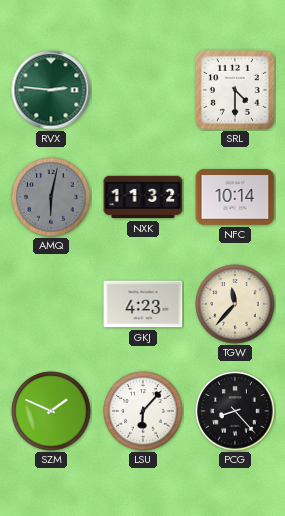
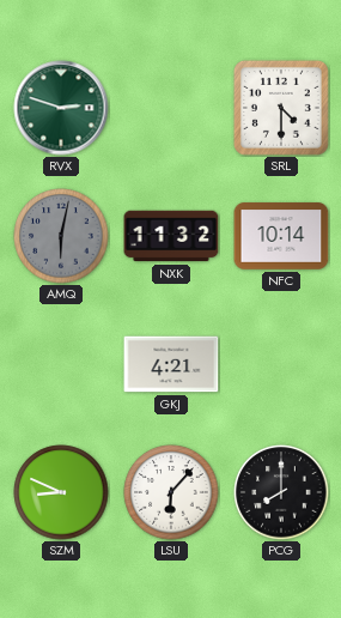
RVX: 2:46 -> 2:48 (61, 108)
GKJ: 4:23 -> 4:21 (171, 364)
TGW: 11:37 -> none (235, 304)
SZM: 1:49 -> 8:49 (61, 492)
PCG: 8:23 -> 8:00 (281, 492)
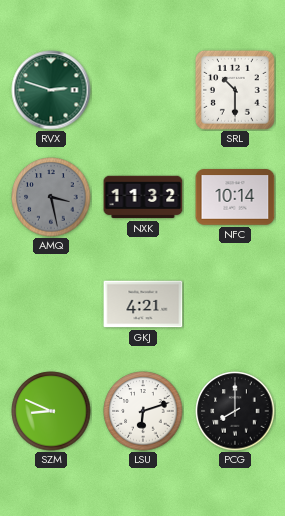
SRL: 4:30 -> 10:30 (235, 90)
AMQ: 6:02 -> 3:28 (51, 197)
LSU: 6:07 -> 6:12 (143, 411)
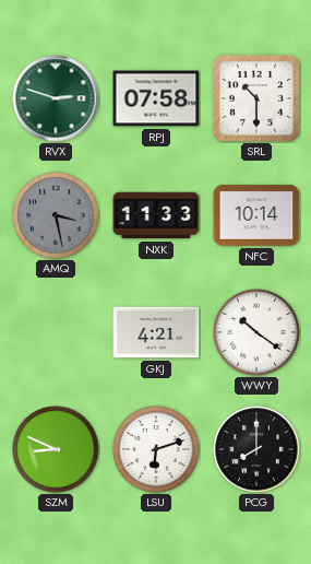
RPJ: none -> 07:58 (156, 98)
NXK: 11:32 -> 11:33 (156, 215)
WWY: none -> 10:21 (256, 332)
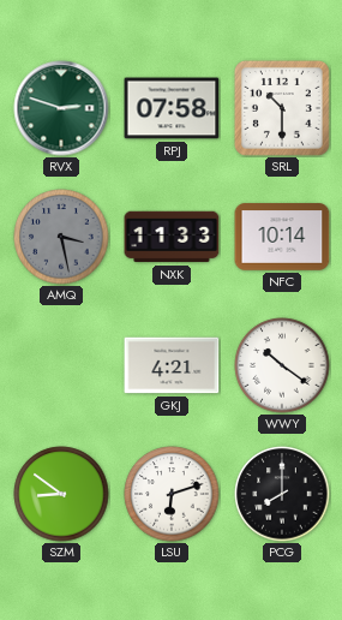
SZM: 8:49 -> 8:51 (61, 494)
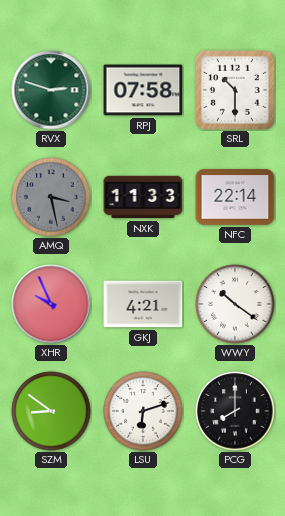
NFC: 10:14 -> 22:14 (235, 197)
XHR: none -> 9:56 (51, 304)
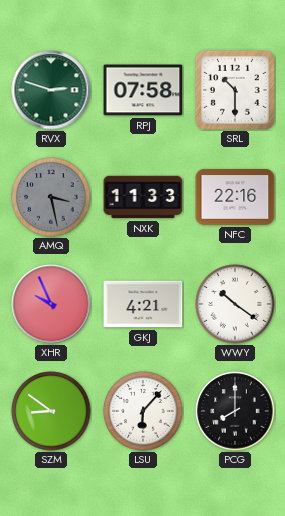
NFC: 22:14 -> 22:16 (235, 197)
LSU: 6:12 -> 6:07 (143, 411)
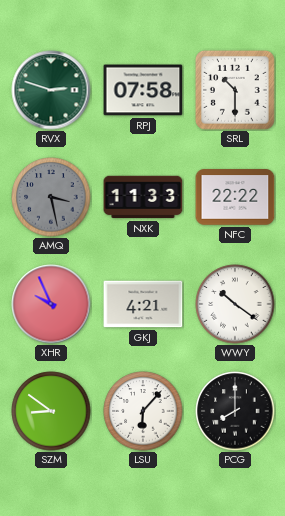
NFC: 22:16 -> 22:22 (235, 197)
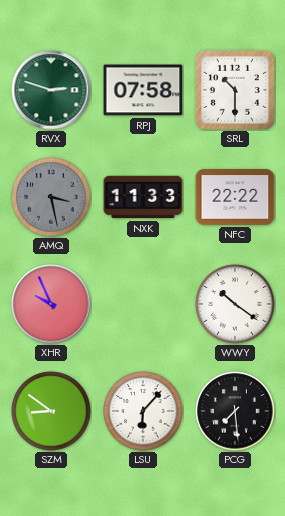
GKJ: 4:21 -> none (143, 304)
PCG: 8:00 -> 7:29 (235, 411)
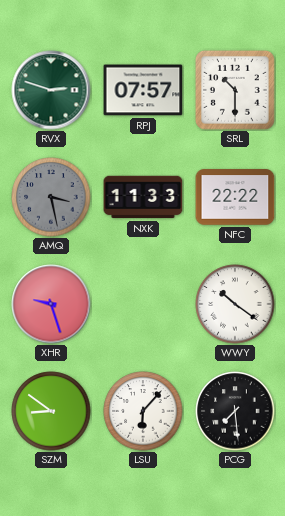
RPJ: 07:58 -> 07:57 (143, 90)
XHR: 9:56 -> 9:27 (51, 304)
